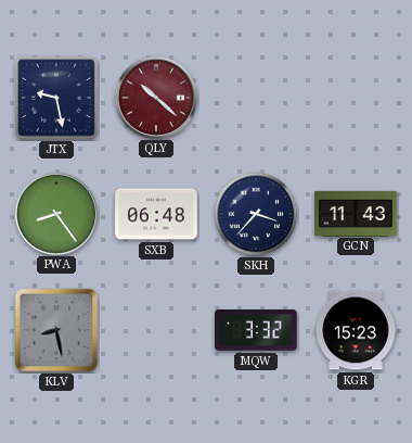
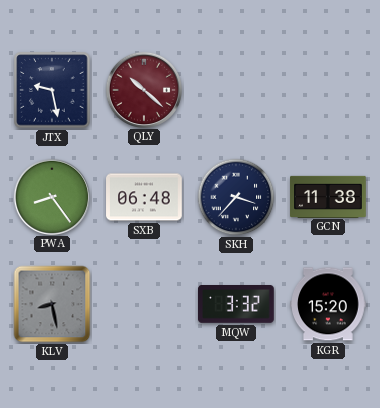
GCN: 11:43 -> 11:38 (328, 196)
KGR: 15:23 -> 15:20 (328, 304)
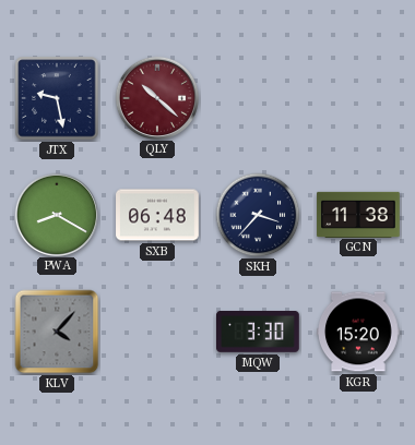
PWA: 8:24 -> 8:20 (56, 214)
KLV: 8:28 -> 4:07 (57, 332)
MQW: 3:32 -> 3:30 (258, 333)
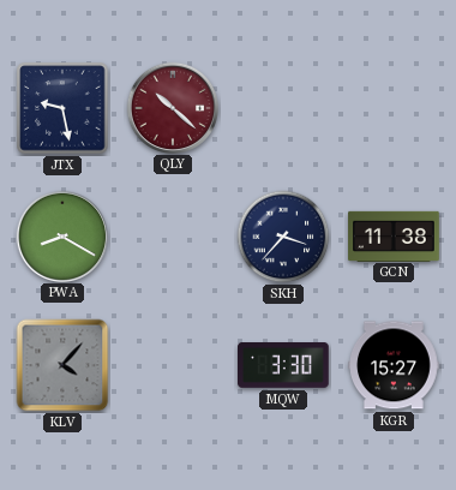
SXB: 06:48 -> none (157, 215)
KGR: 15:20 -> 15:27 (394, 365)
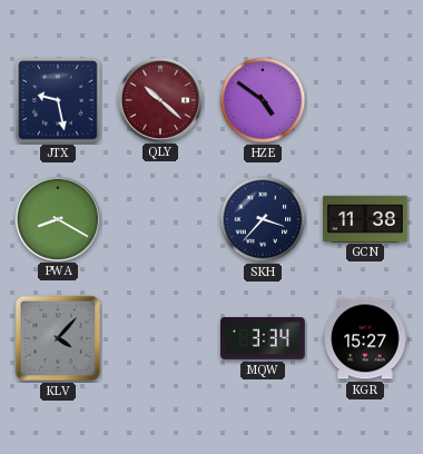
HZE: none -> 4:51 (263, 100)
MQW: 3:30 -> 3:34 (263, 339)
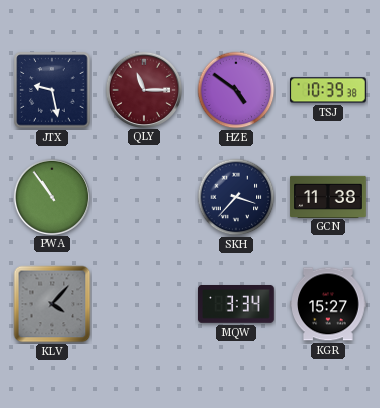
QLY: 10:22 -> 11:15 (143, 89)
TSJ: none -> 10:39 (329, 90)
PWA: 8:20 -> 10:54 (51, 196)
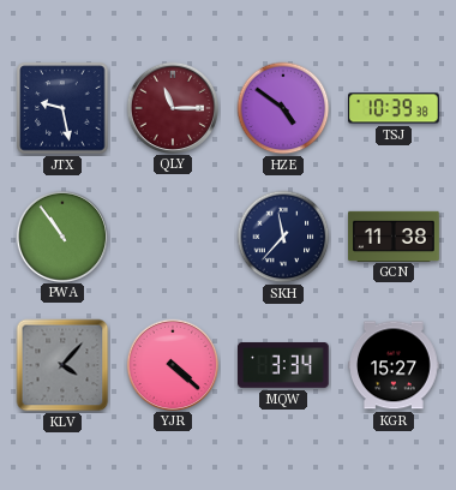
SKH: 3:37 -> 11:37 (283, 237)
YJR: none -> 4:22 (172, 364)
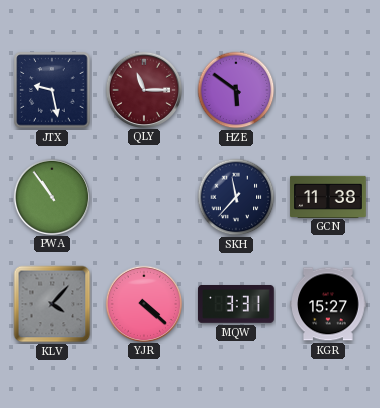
HZE: 4:51 -> 5:51 (236, 90)
TSJ: 10:39 -> none (395, 108)
MQW: 3:34 -> 3:31 (236, 305)
